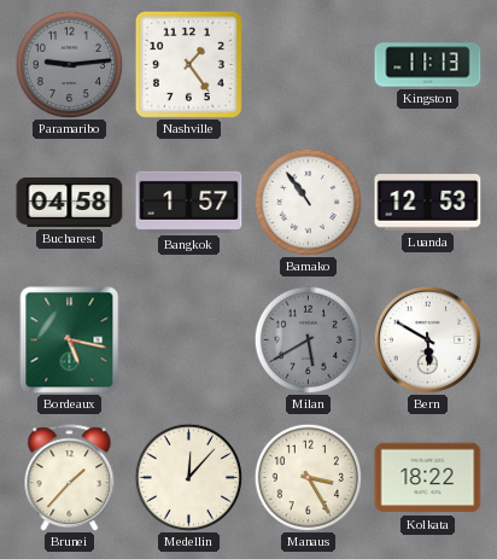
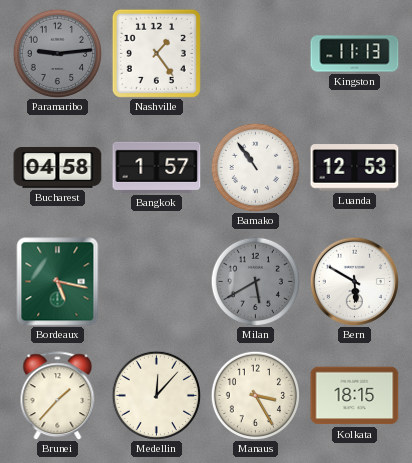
Kolkata: 18:22 -> 18:15 (355, 396)
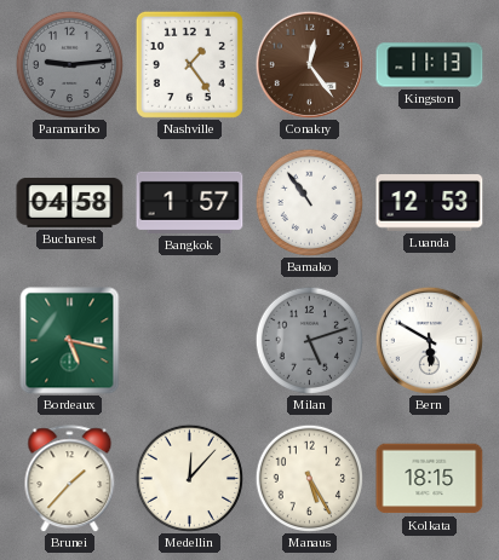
Conakry: none -> 12:24 (309, 64)
Milan: 5:40 -> 5:12 (309, 340)
Manaus: 3:25 -> 5:25 (309, 478)
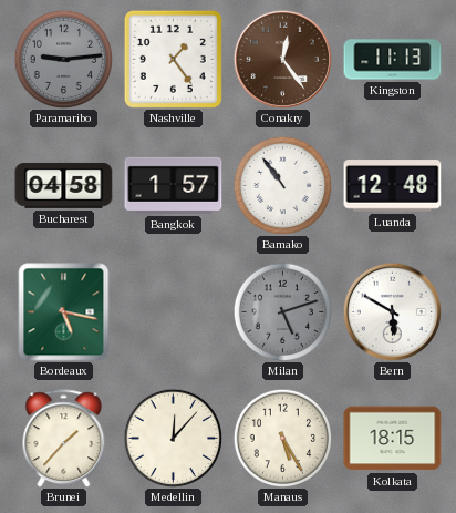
Luanda: 12:53 -> 12:48 (393, 186)
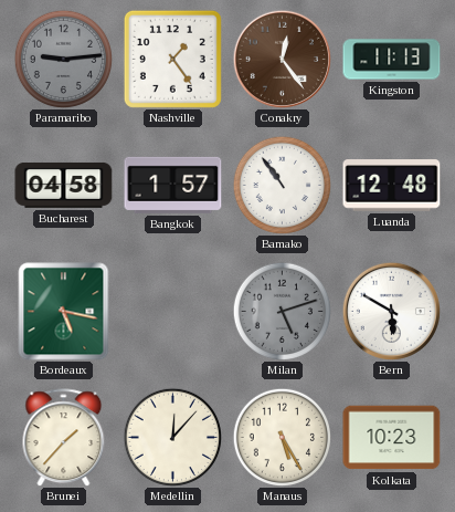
Kolkata: 18:15 -> 10:23 (392, 438)
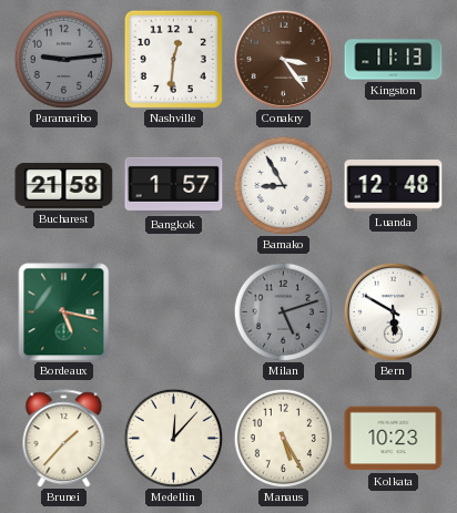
Nashville: 1:24 -> 12:31 (173, 59)
Conakry: 12:24 -> 3:24 (283, 59)
Bucharest: 04:58 -> 21:58 (64, 185)
Bamako: 10:54 -> 8:55 (283, 185)
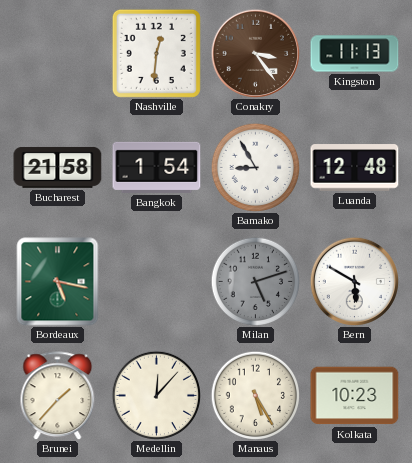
Paramaribo: 9:14 -> none (63, 59)
Bangkok: 1:57 -> 1:54 (157, 167)
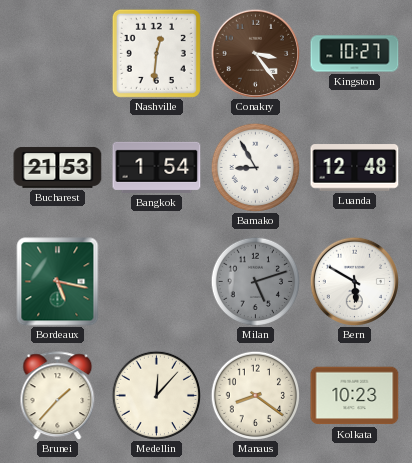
Kingston: 11:13 -> 10:27 (355, 54)
Bucharest: 21:58 -> 21:53 (58, 167)
Manaus: 5:25 -> 8:21 (255, 395)
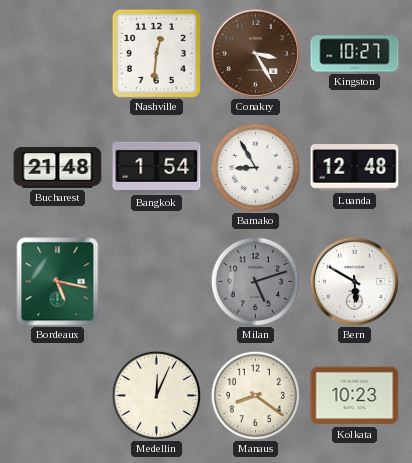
Conakry: 3:24 -> 3:25 (255, 53)
Bucharest: 21:53 -> 21:48 (58, 167)
Brunei: 1:37 -> none (58, 396)
Medellin: 12:07 -> 12:04 (156, 395)
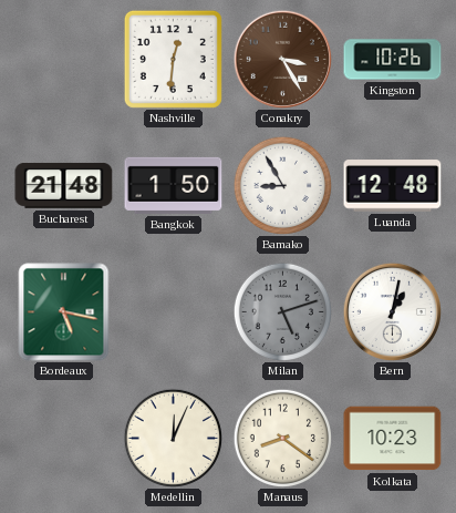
Kingston: 10:27 -> 10:26 (393, 60)
Bangkok: 1:54 -> 1:50 (174, 185)
Bern: 5:50 -> 1:02 (392, 311)
